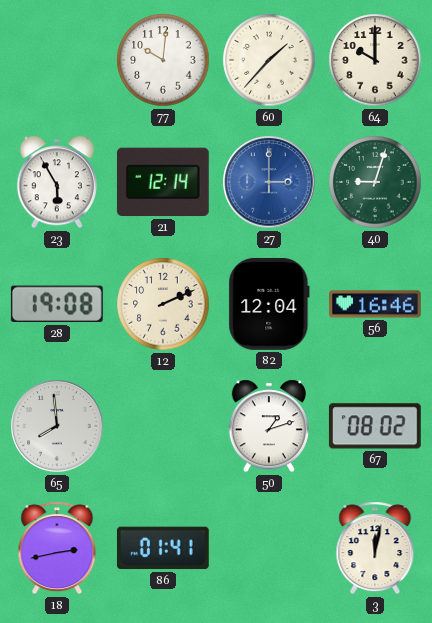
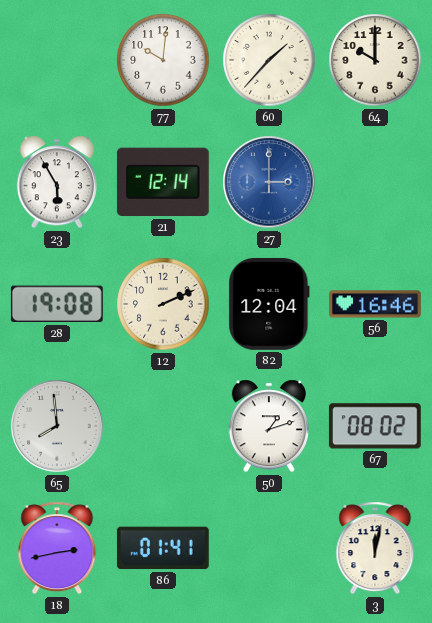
40: 9:03 -> none (375, 182)
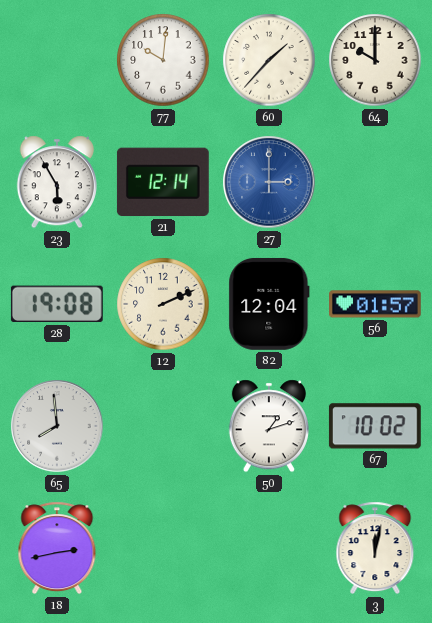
56: 16:46 -> 01:57 (376, 304)
67: 08:02 -> 10:02 (375, 426)
86: 01:41 -> none (163, 548)
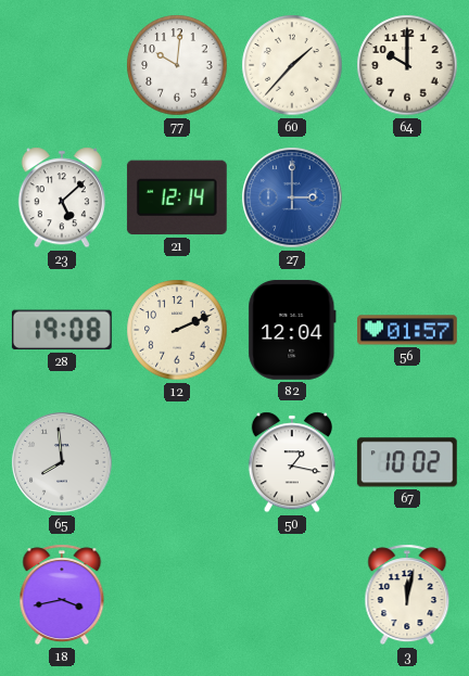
23: 5:55 -> 5:08 (62, 197)
50: 1:12 -> 1:17 (292, 462)
18: 2:43 -> 3:43 (62, 595)
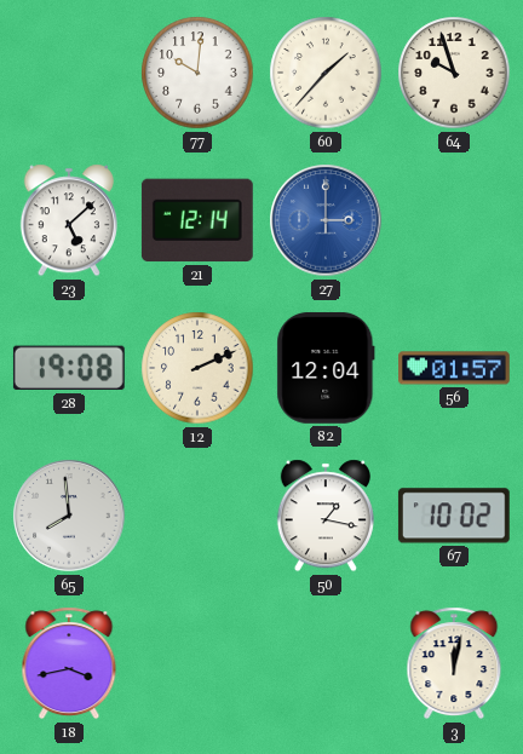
64: 10:00 -> 9:57 (454, 73)
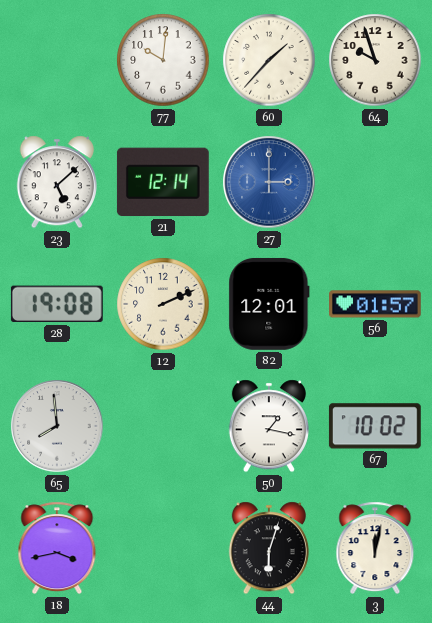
82: 12:04 -> 12:01 (269, 304)
44: none -> 6:03 (269, 548)
